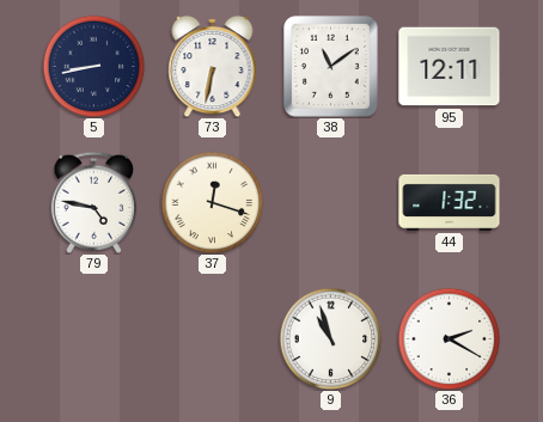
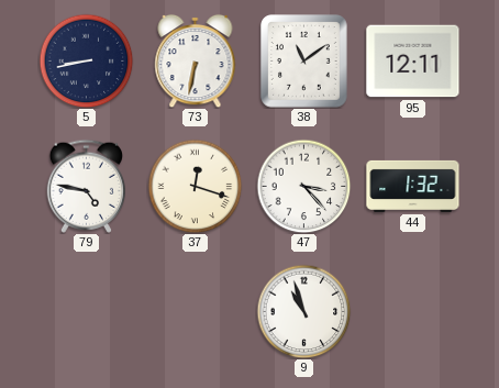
47: none -> 3:23 (303, 186)
36: 2:20 -> none (449, 338)
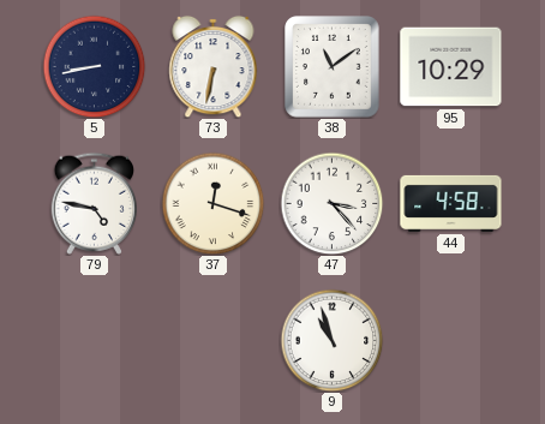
95: 12:11 -> 10:29 (451, 67)
44: 1:32 -> 4:58 (451, 203)
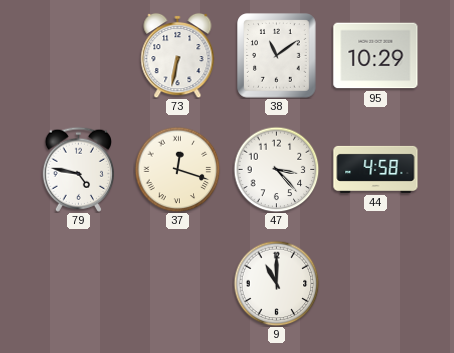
5: 8:43 -> none (94, 66)
9: 10:57 -> 11:00 (276, 283)
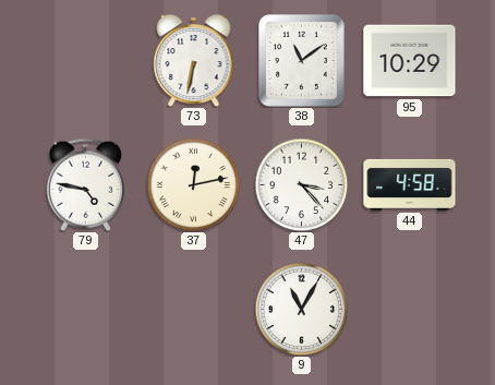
37: 12:18 -> 12:13 (193, 184)
9: 11:00 -> 11:05 (301, 309)
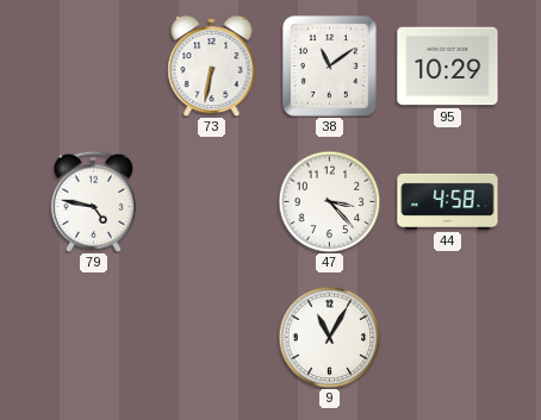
37: 12:13 -> none (193, 184)
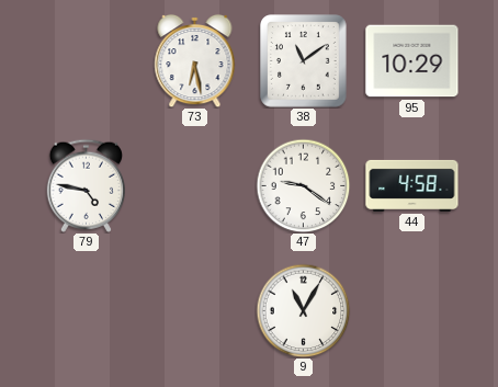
73: 6:32 -> 6:28 (195, 60)
47: 3:23 -> 9:21 (303, 185)
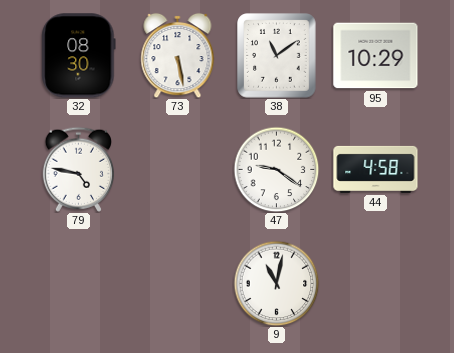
32: none -> 08:30 (79, 56)
73: 6:28 -> 5:28 (178, 55)
9: 11:05 -> 11:02 (276, 283)
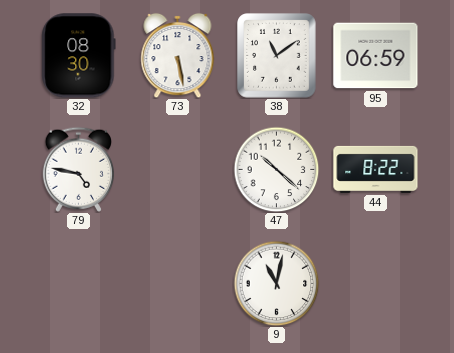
95: 10:29 -> 06:59 (376, 56)
47: 9:21 -> 10:22 (276, 169)
44: 4:58 -> 8:22 (376, 169)
